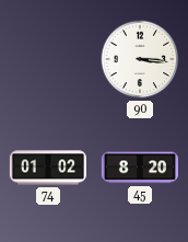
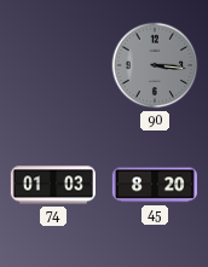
90 dial: white -> grey (155, 65)
74: 01:02 -> 01:03 (53, 185)
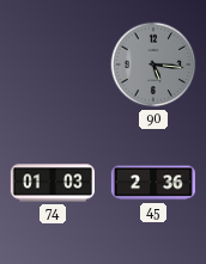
90: 3:16 -> 5:16 (153, 65)
45: 8:20 -> 2:36 (153, 183)
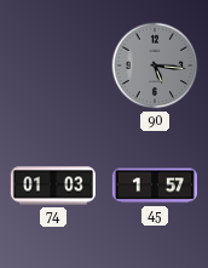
45: 2:36 -> 1:57 (155, 186)
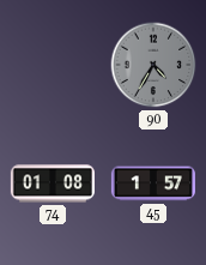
90: 5:16 -> 4:35 (153, 65)
74: 01:03 -> 01:08 (53, 183)
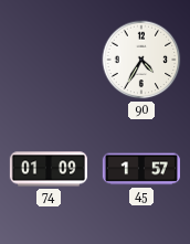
90 dial: grey -> white (141, 60)
74: 01:08 -> 01:09 (49, 169)
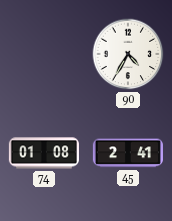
74: 01:09 -> 01:08 (44, 153)
45: 1:57 -> 2:41 (128, 153)
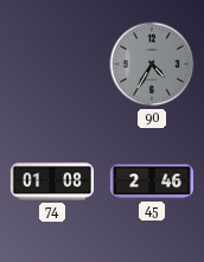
90 dial: white -> grey (152, 64)
45: 2:41 -> 2:46 (152, 181)
